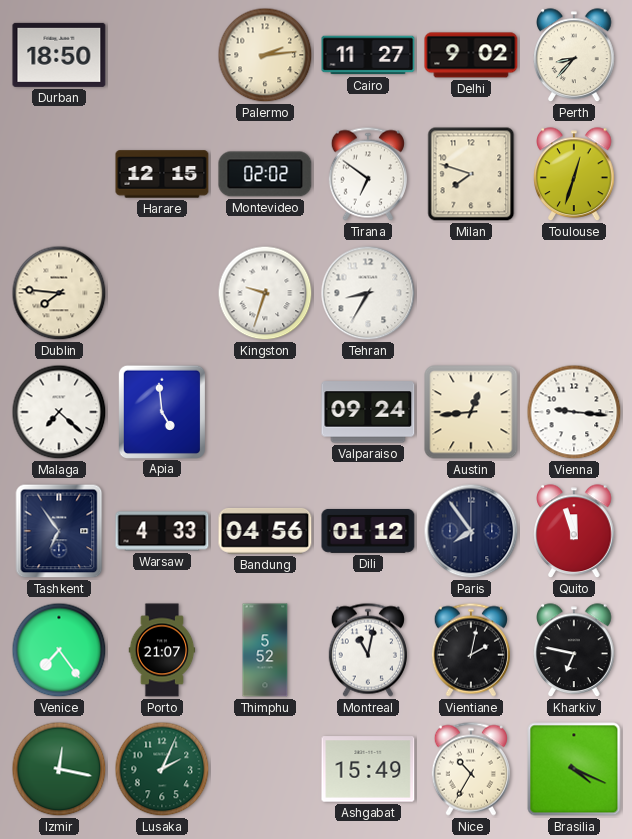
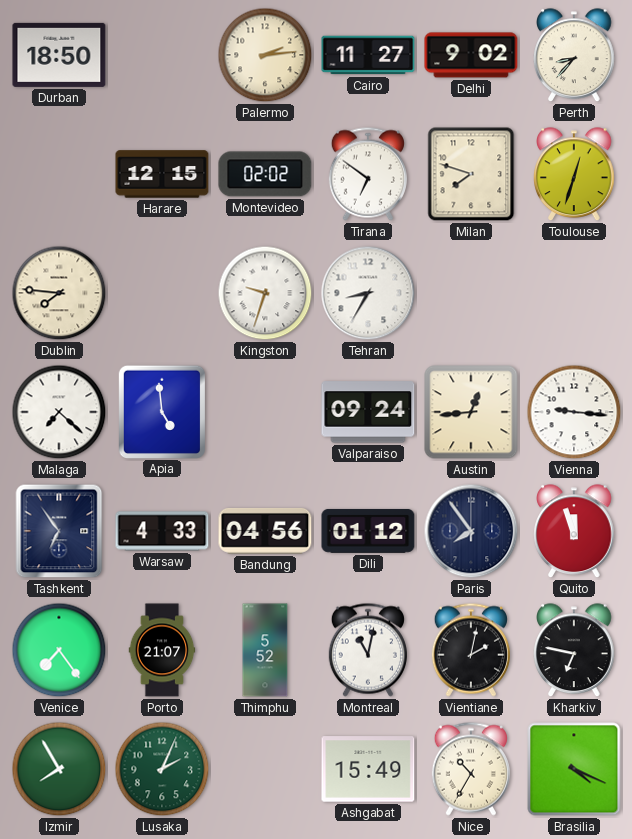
Izmir: 12:17 -> 7:55 (59, 769)
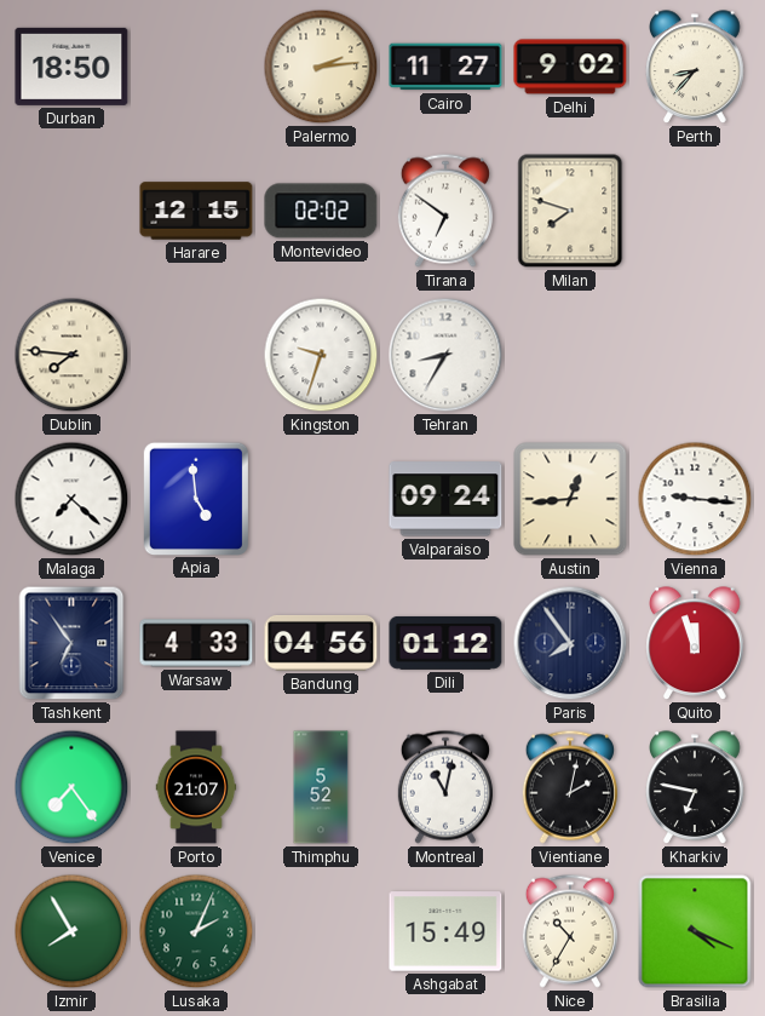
Toulouse: 12:33 -> none (574, 175)
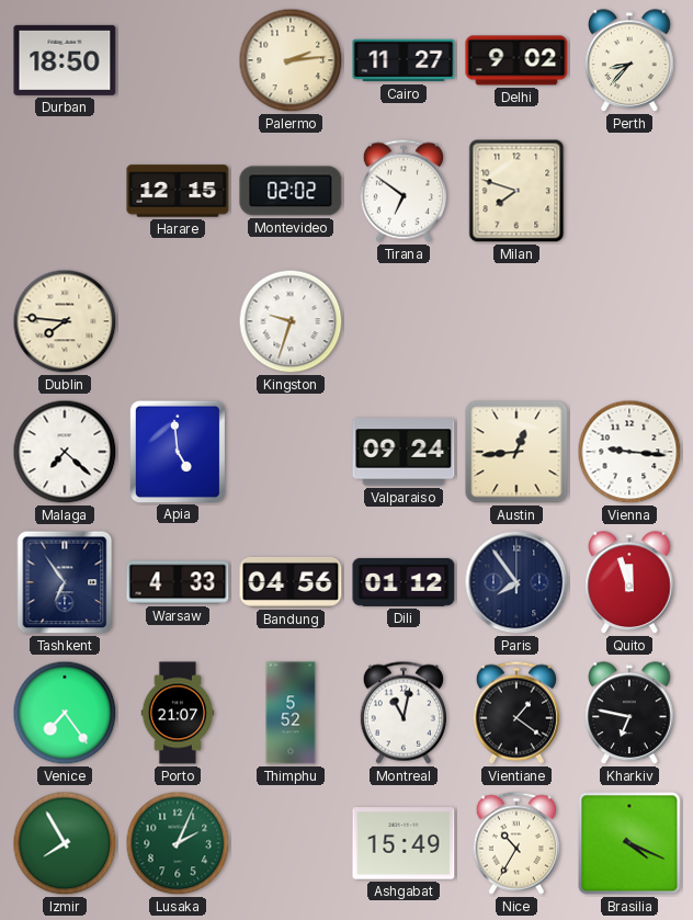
Tehran: 8:35 -> none (445, 355)
Vientiane: 2:02 -> 1:21 (516, 713)
